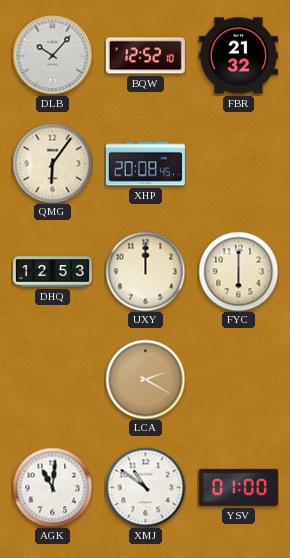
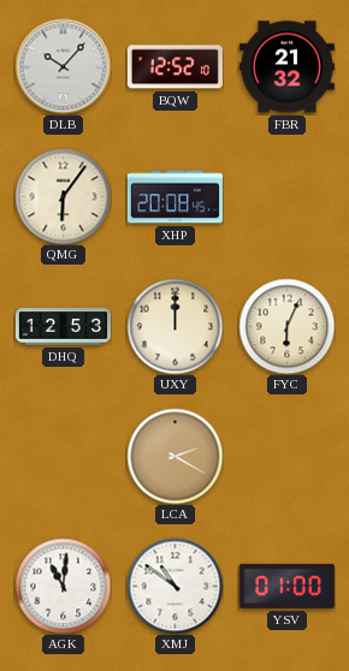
FYC: 6:00 -> 6:04 (286, 326)
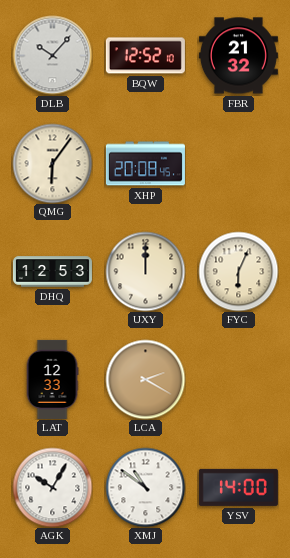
LAT: none -> 12:33 (52, 379)
AGK: 11:01 -> 10:05 (52, 487)
YSV: 01:00 -> 14:00 (238, 487)
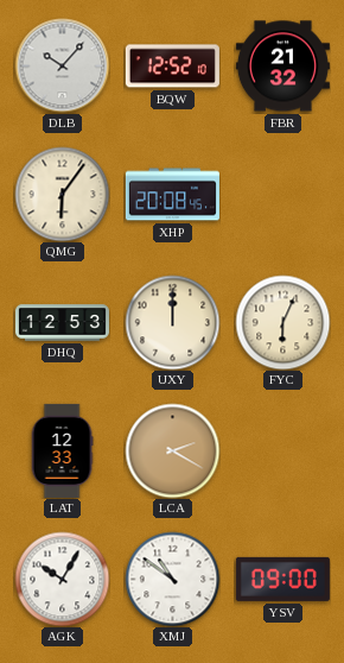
YSV: 14:00 -> 09:00 (282, 579)
